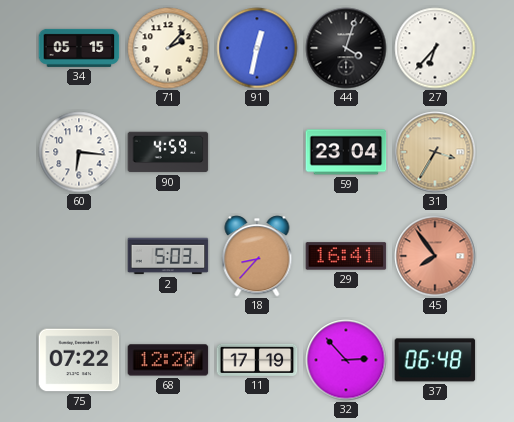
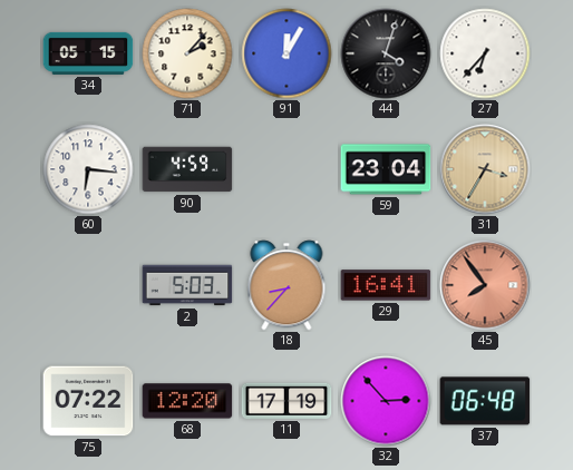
91: 12:32 -> 12:05 (286, 53)
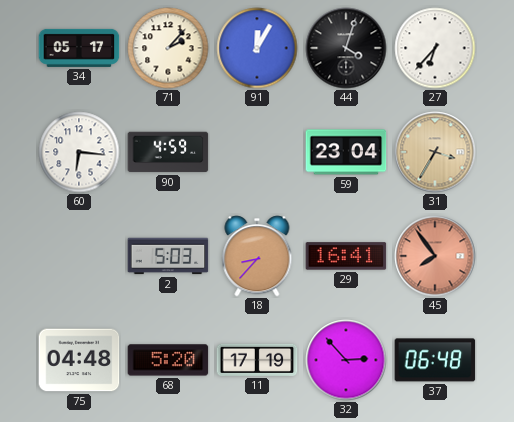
34: 05:15 -> 05:17 (79, 48)
75: 07:22 -> 04:48 (79, 360)
68: 12:20 -> 5:20 (168, 360)
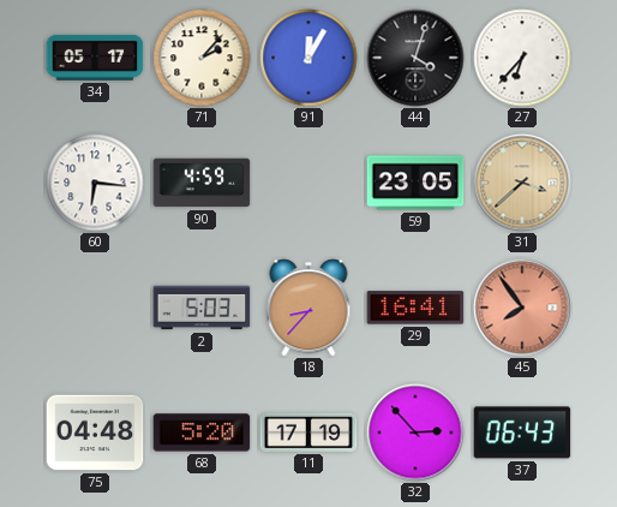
59: 23:04 -> 23:05 (415, 183)
31: 3:35 -> 3:38 (522, 183)
37: 06:48 -> 06:43 (522, 433)
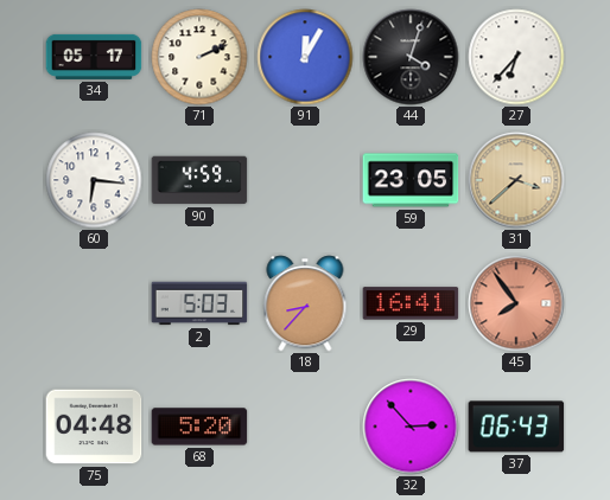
71: 2:07 -> 2:11 (199, 57)
11: 17:19 -> none (308, 433)
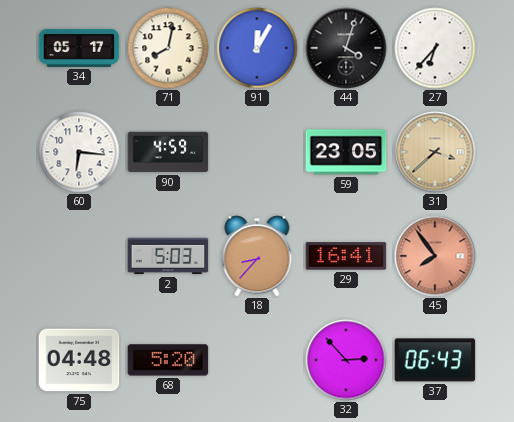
71: 2:11 -> 8:02 (168, 48)
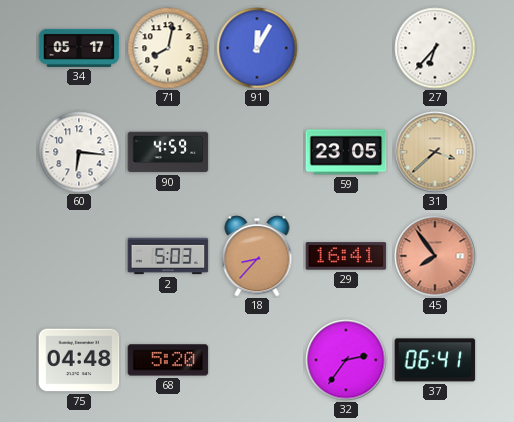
44: 4:03 -> none (346, 48)
32: 2:53 -> 2:36 (346, 360)
37: 06:43 -> 06:41 (435, 360)
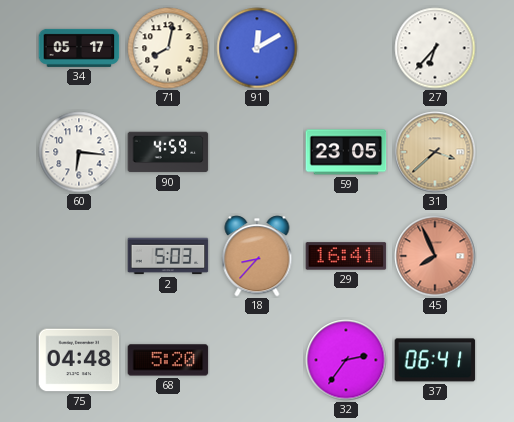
91: 12:05 -> 12:10 (257, 48)
45: 7:54 -> 7:56 (435, 256)
